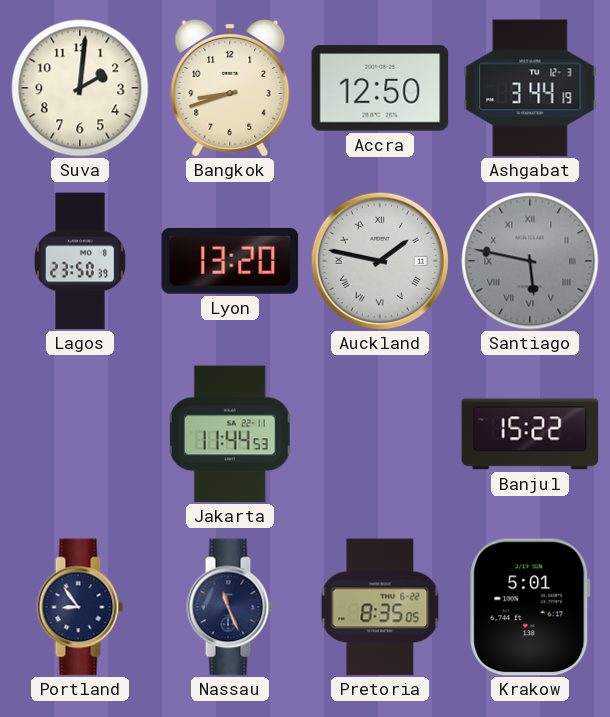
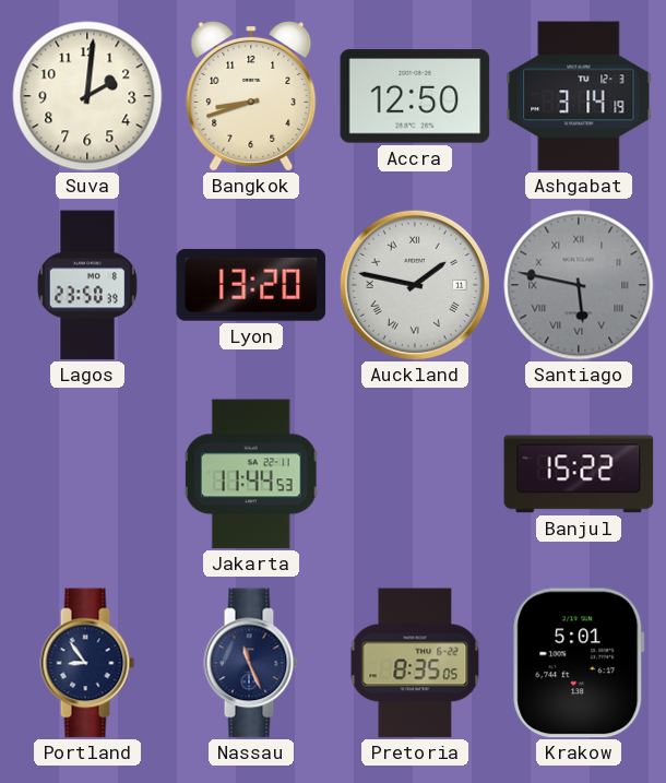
Ashgabat: 3:44 -> 3:14 (579, 96)
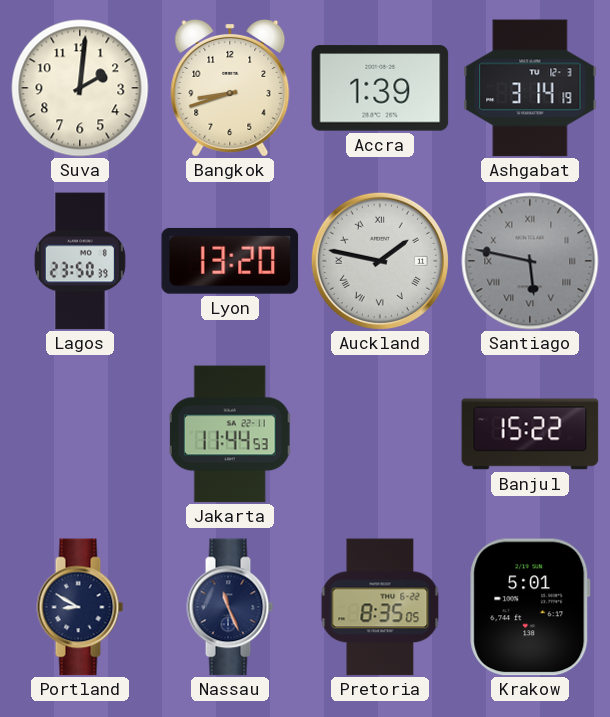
Accra: 12:50 -> 1:39 (380, 88)
Portland: 8:54 -> 8:50 (80, 607)
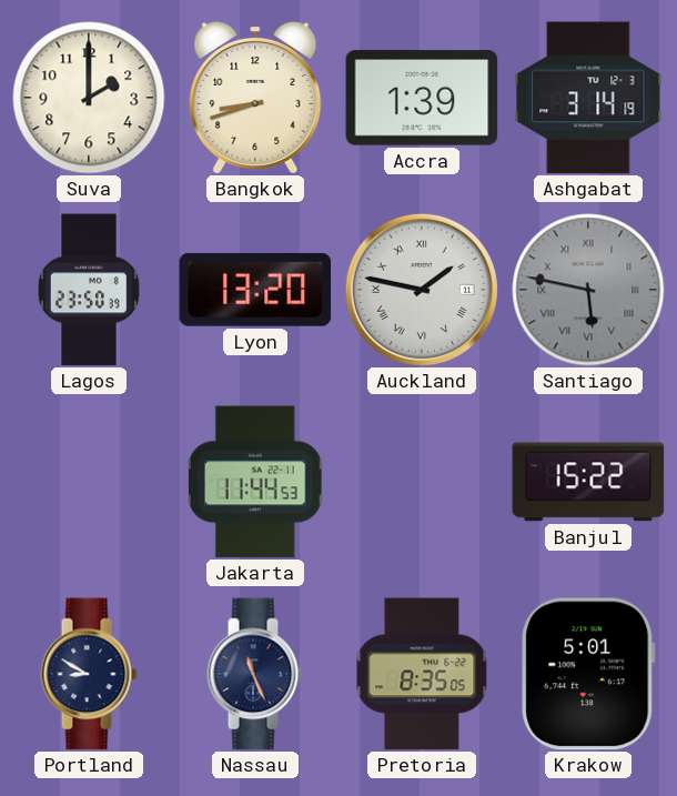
Suva: 2:01 -> 2:00 (89, 98)
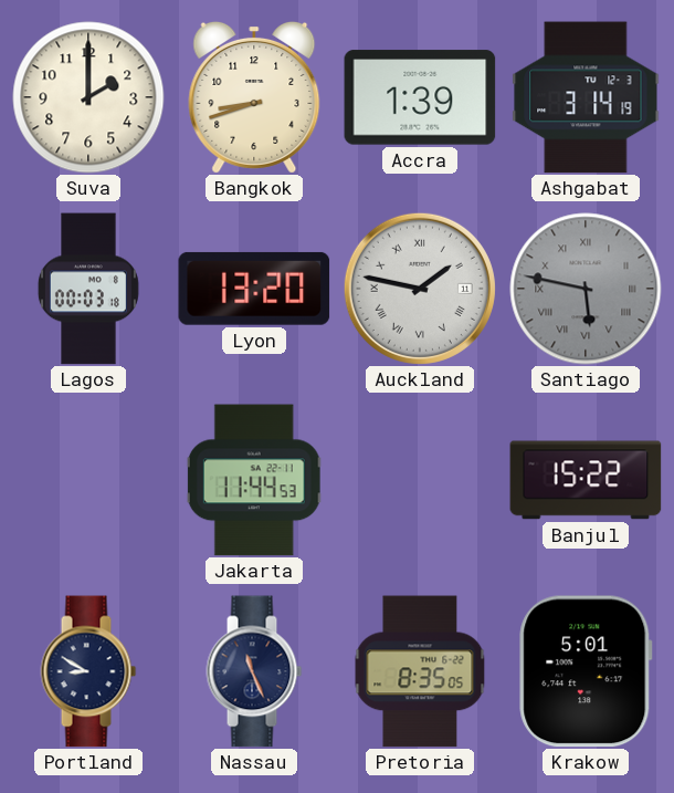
Lagos: 23:50 -> 00:03 (88, 289)
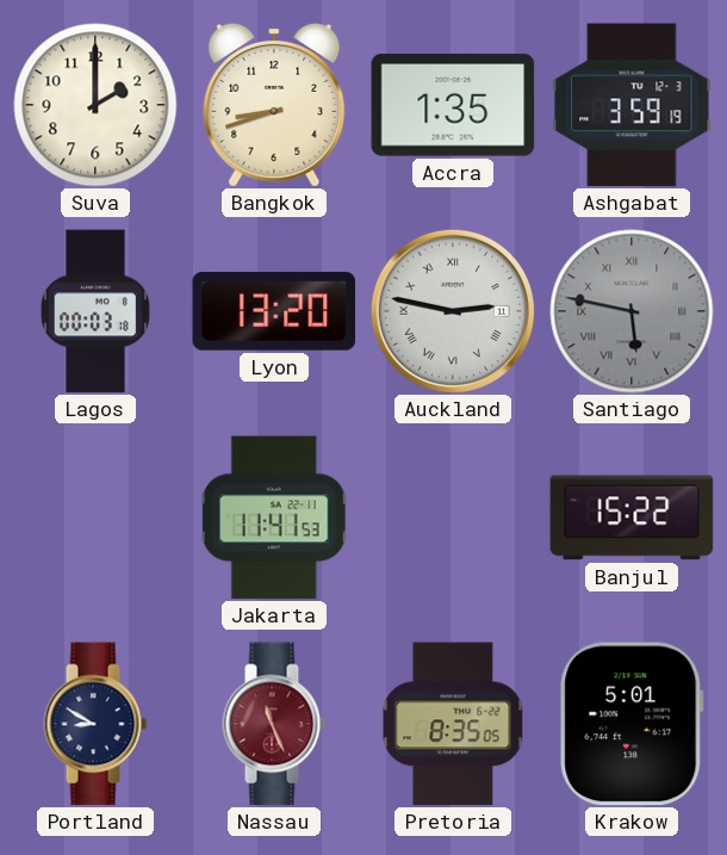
Accra: 1:39 -> 1:35 (453, 105)
Ashgabat: 3:14 -> 3:59 (632, 105)
Auckland: 1:47 -> 2:47 (453, 311)
Jakarta: 11:44 -> 11:41 (274, 518)
Nassau dial: navy -> burgundy (274, 724)
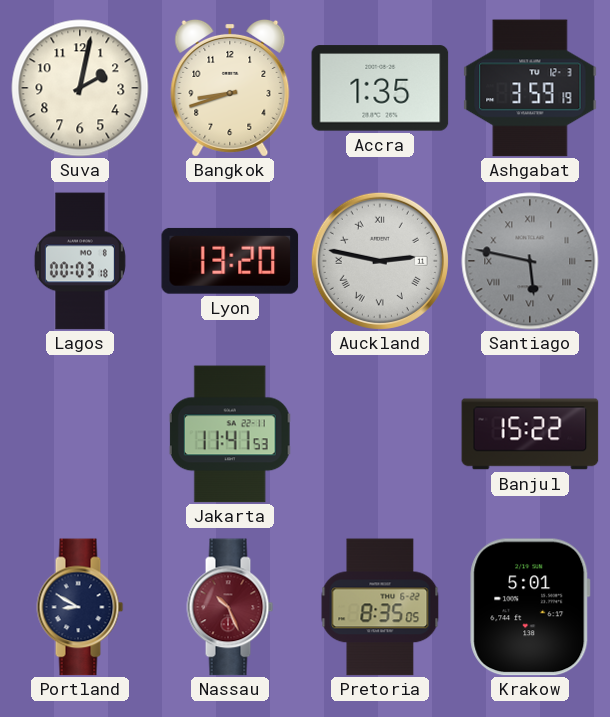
Suva: 2:00 -> 2:02 (80, 88)
Nassau: 11:26 -> 10:26 (230, 607)
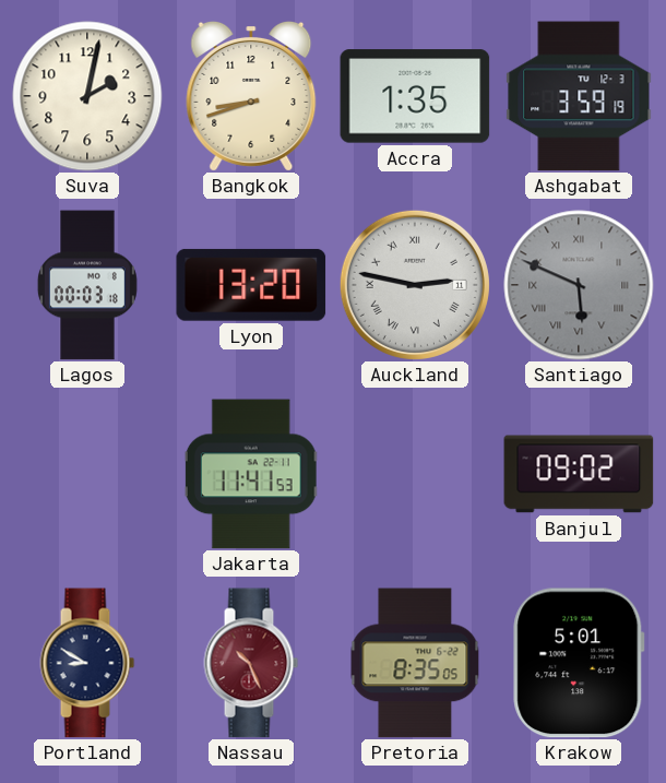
Santiago: 5:47 -> 5:49 (579, 285)
Banjul: 15:22 -> 09:02 (579, 474)
